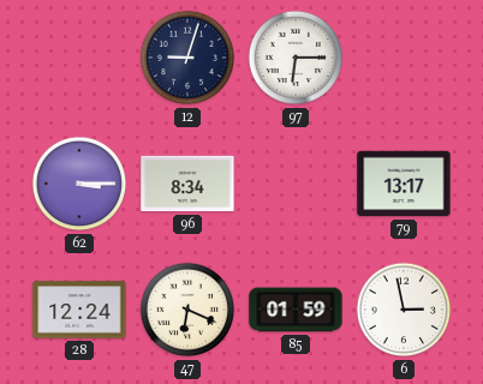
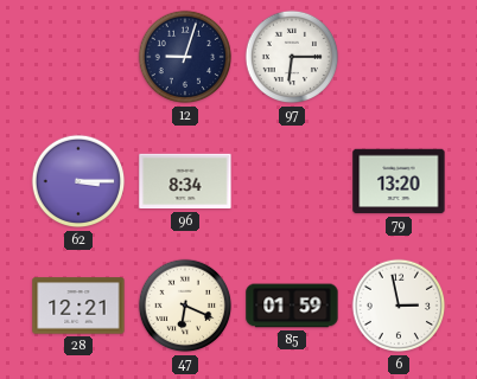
79: 13:17 -> 13:20 (399, 181)
28: 12:24 -> 12:21 (78, 306)
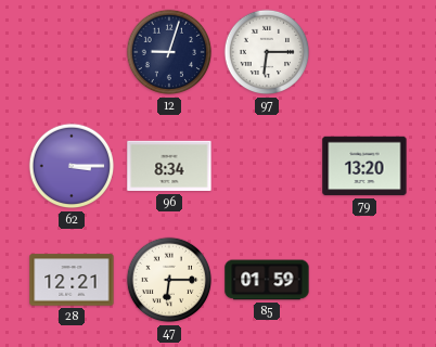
47: 6:19 -> 6:15 (169, 280)
6: 2:58 -> none (399, 306)
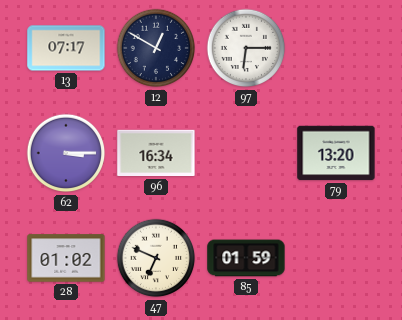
13: none -> 07:17 (66, 48)
12: 9:03 -> 12:50 (156, 48)
96: 8:34 -> 16:34 (156, 153)
28: 12:21 -> 01:02 (66, 258)
47: 6:15 -> 6:49 (156, 258)
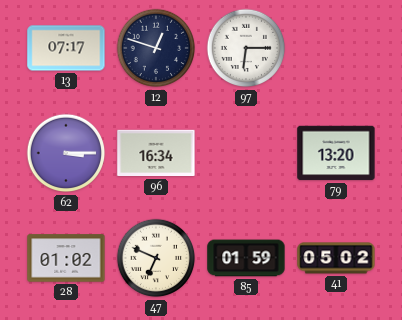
12: 12:50 -> 12:48 (156, 48)
41: none -> 05:02 (336, 258)
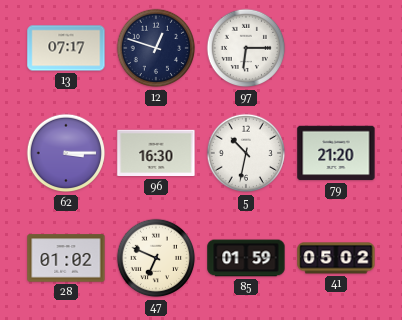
96: 16:34 -> 16:30 (156, 153)
5: none -> 10:32 (246, 153)
79: 13:20 -> 21:20 (336, 153)
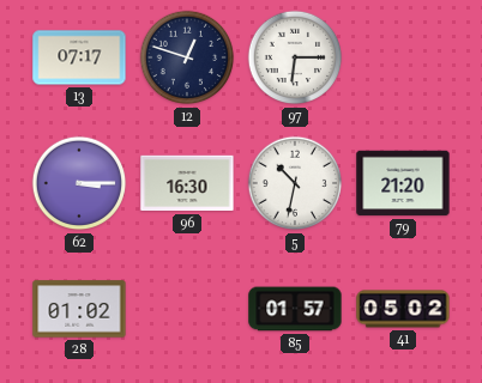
47: 6:49 -> none (156, 258)
85: 01:59 -> 01:57 (295, 309)
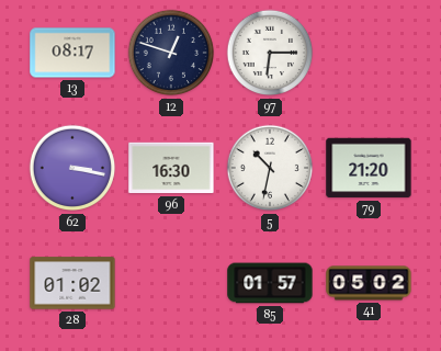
13: 07:17 -> 08:17 (72, 53)
62: 3:15 -> 3:17 (72, 168)
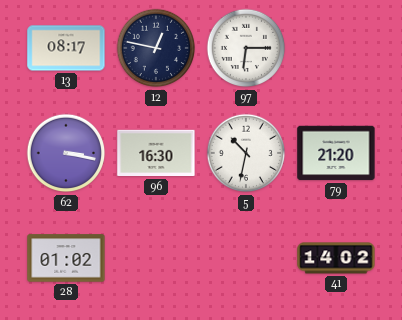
12: 12:48 -> 12:47 (156, 48)
85: 01:57 -> none (270, 283)
41: 05:02 -> 14:02 (336, 258)
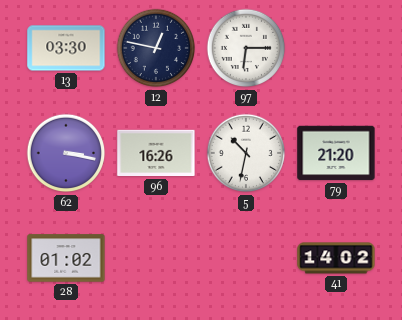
13: 08:17 -> 03:30 (66, 48)
96: 16:30 -> 16:26 (156, 153)
